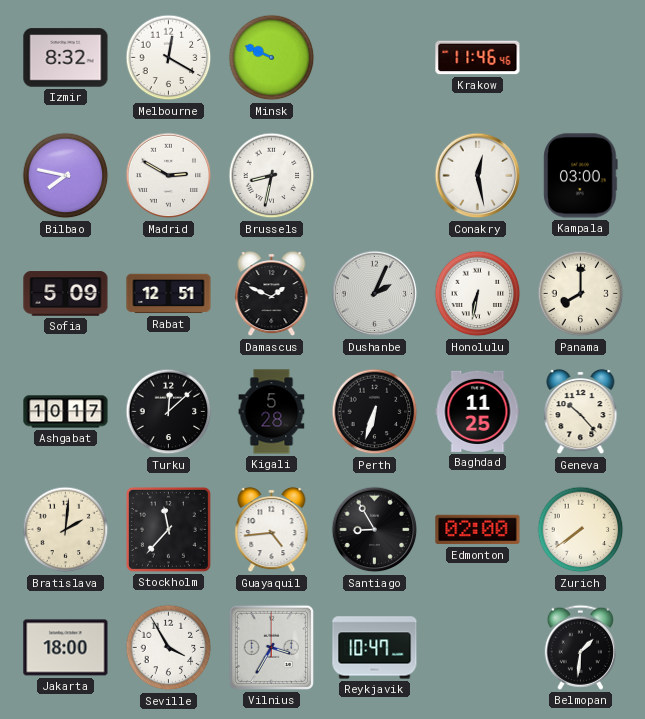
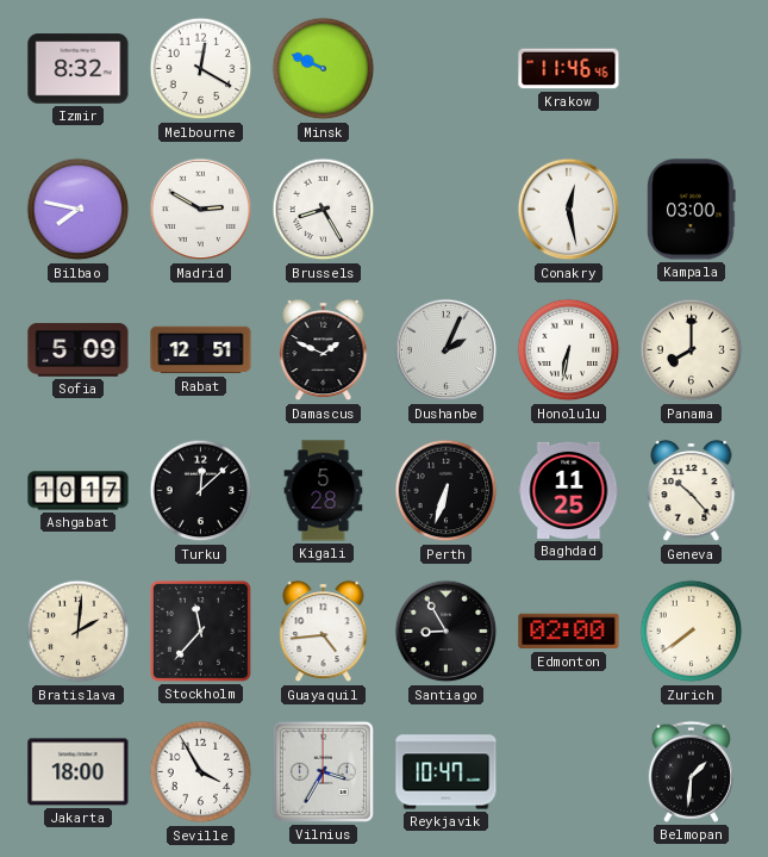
Brussels: 8:32 -> 8:25 (324, 210)
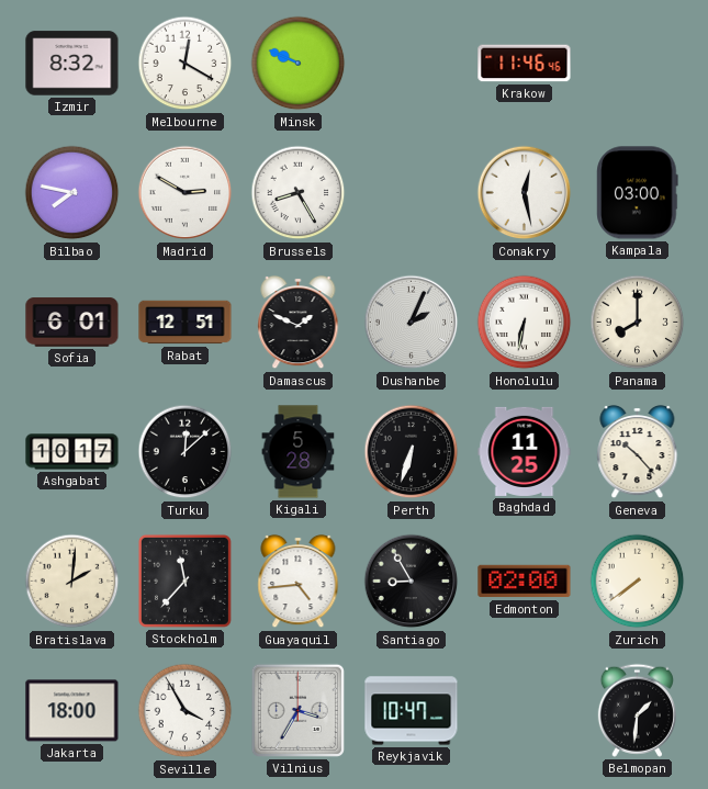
Sofia: 5:09 -> 6:01 (72, 323)
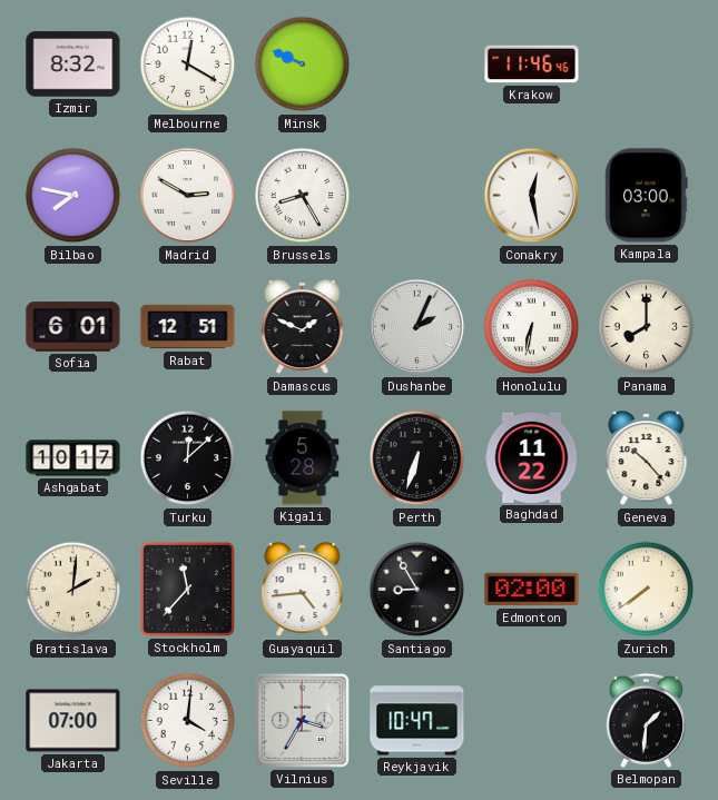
Baghdad: 11:25 -> 11:22 (532, 457)
Jakarta: 18:00 -> 07:00 (73, 721)
Seville: 3:55 -> 4:01 (188, 721)
